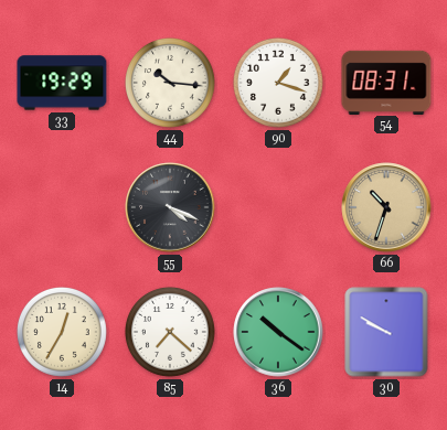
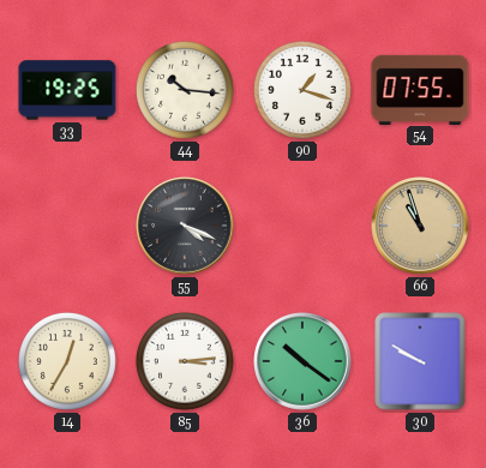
33: 19:29 -> 19:25 (67, 90)
54: 08:31 -> 07:55 (420, 89)
66: 10:33 -> 10:57 (420, 226)
85: 7:22 -> 3:14 (185, 361)
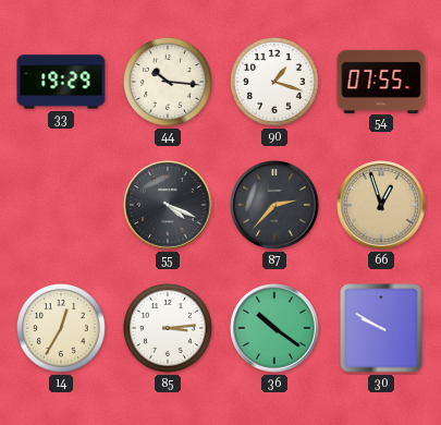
33: 19:25 -> 19:29 (61, 82)
87: none -> 2:37 (274, 205)
66: 10:57 -> 12:57 (381, 205)
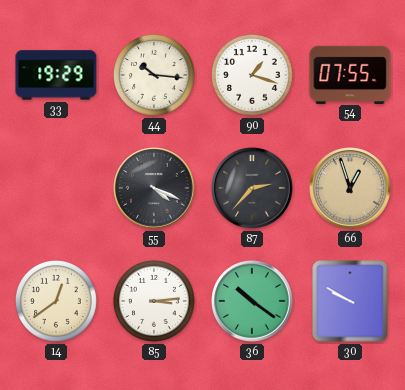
14: 12:35 -> 12:39 (56, 301)
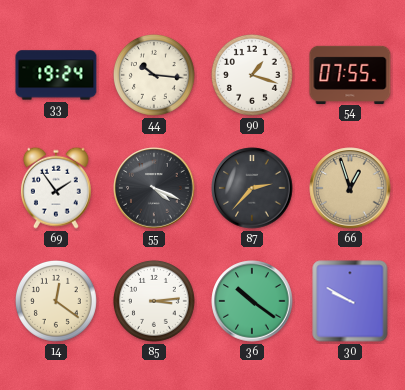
33: 19:29 -> 19:24 (56, 75)
69: none -> 1:54 (56, 188)
14: 12:39 -> 12:21 (56, 301)
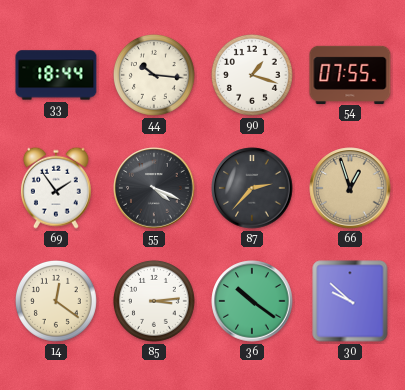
33: 19:24 -> 18:44 (56, 75)
30: 9:50 -> 9:52 (350, 301)
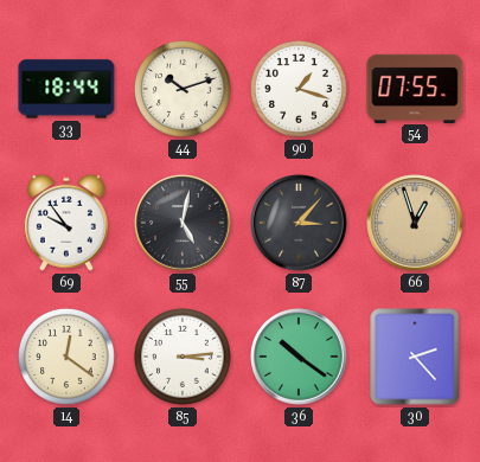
44: 10:16 -> 10:12 (183, 89)
69: 1:54 -> 9:54 (66, 223)
55: 4:19 -> 5:02 (183, 223)
87: 2:37 -> 3:07 (299, 223)
30: 9:52 -> 2:23 (415, 357)
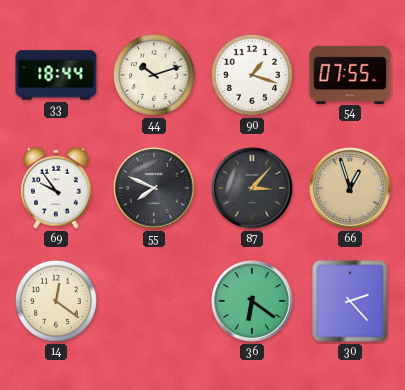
55: 5:02 -> 7:49 (154, 188)
85: 3:14 -> none (183, 357)
36: 10:21 -> 6:21 (252, 301)
